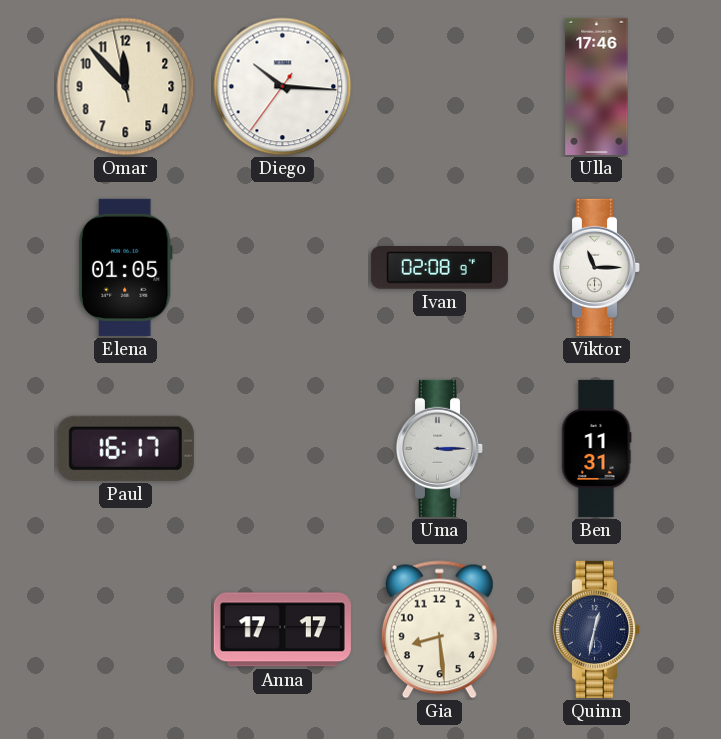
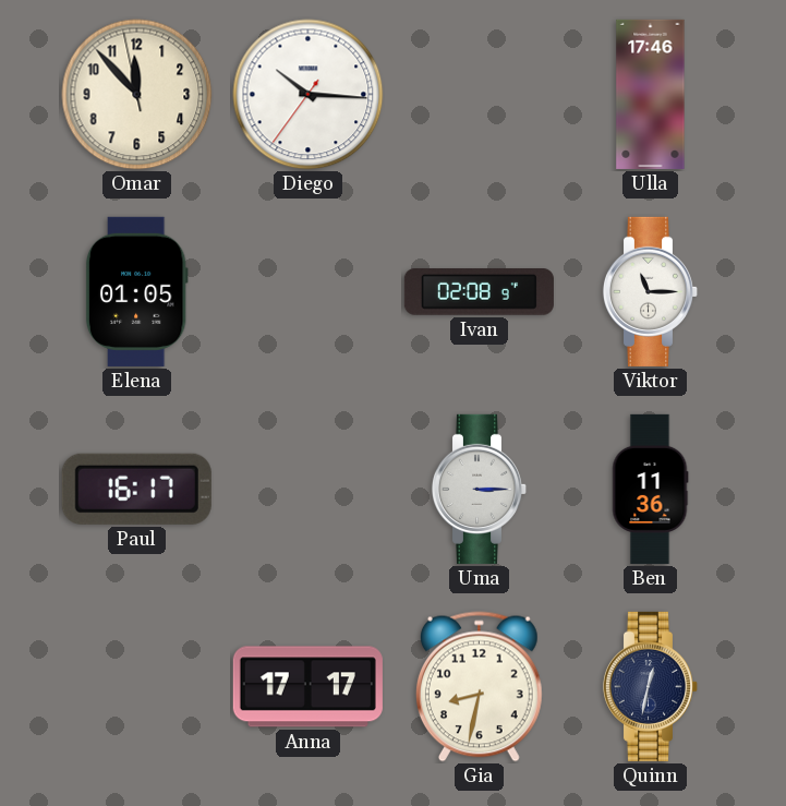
Ben: 11:31 -> 11:36 (650, 489)
Gia: 8:29 -> 8:32 (479, 687)
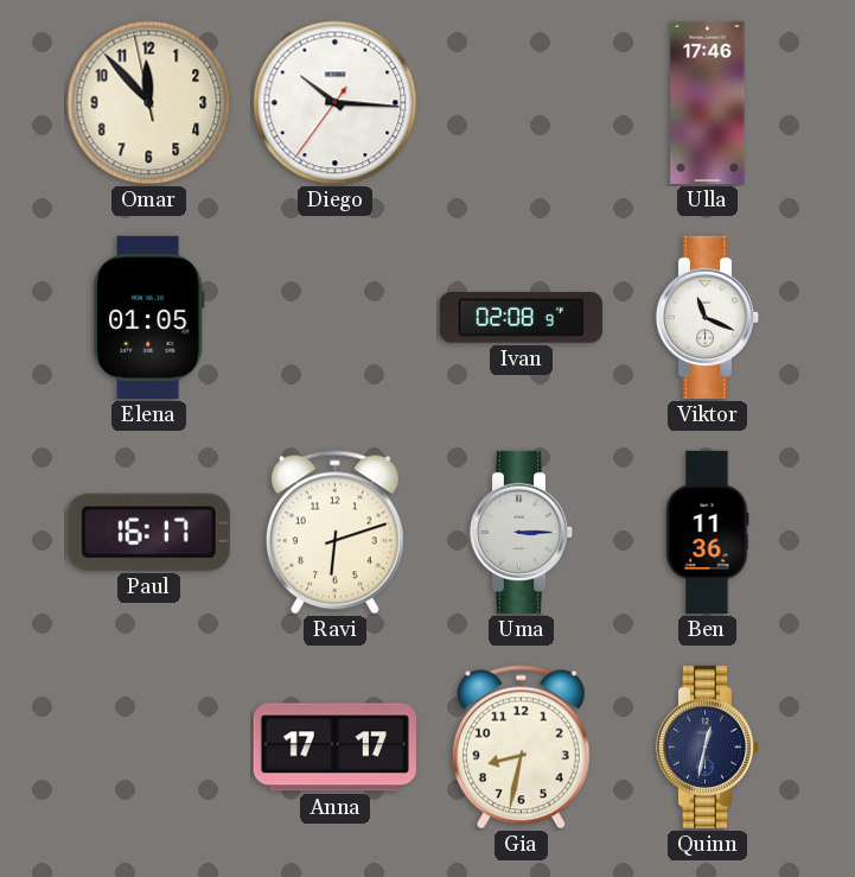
Viktor: 11:15 -> 11:19 (708, 317)
Ravi: none -> 6:12 (334, 533)
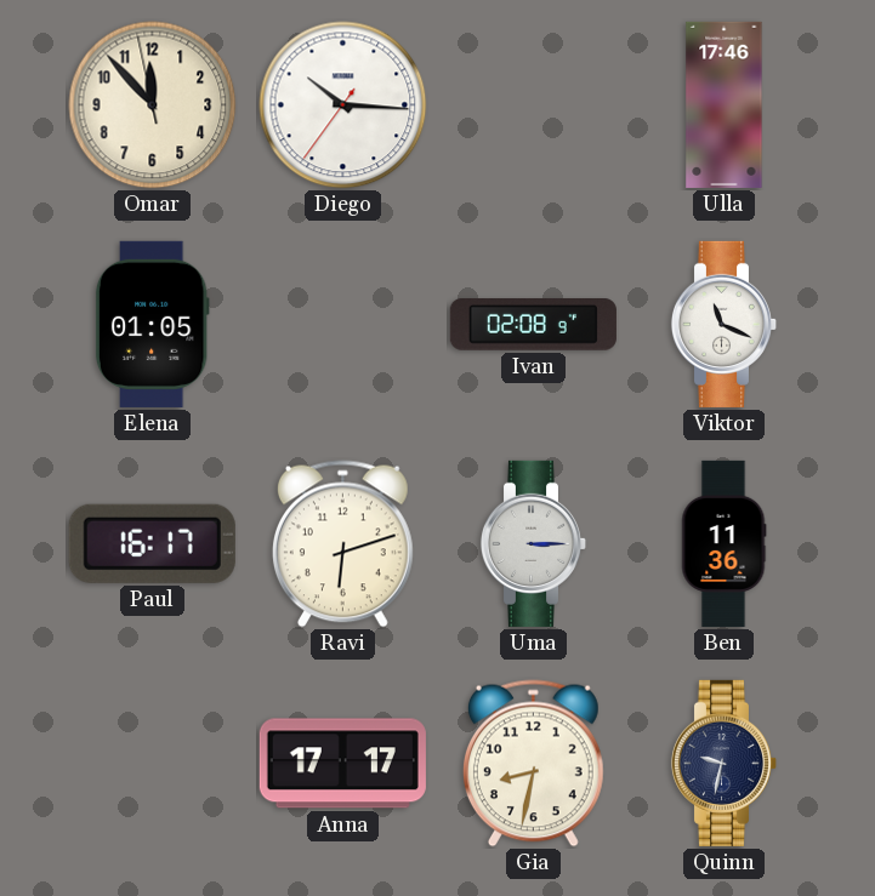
Quinn: 12:32 -> 9:32 (725, 763)
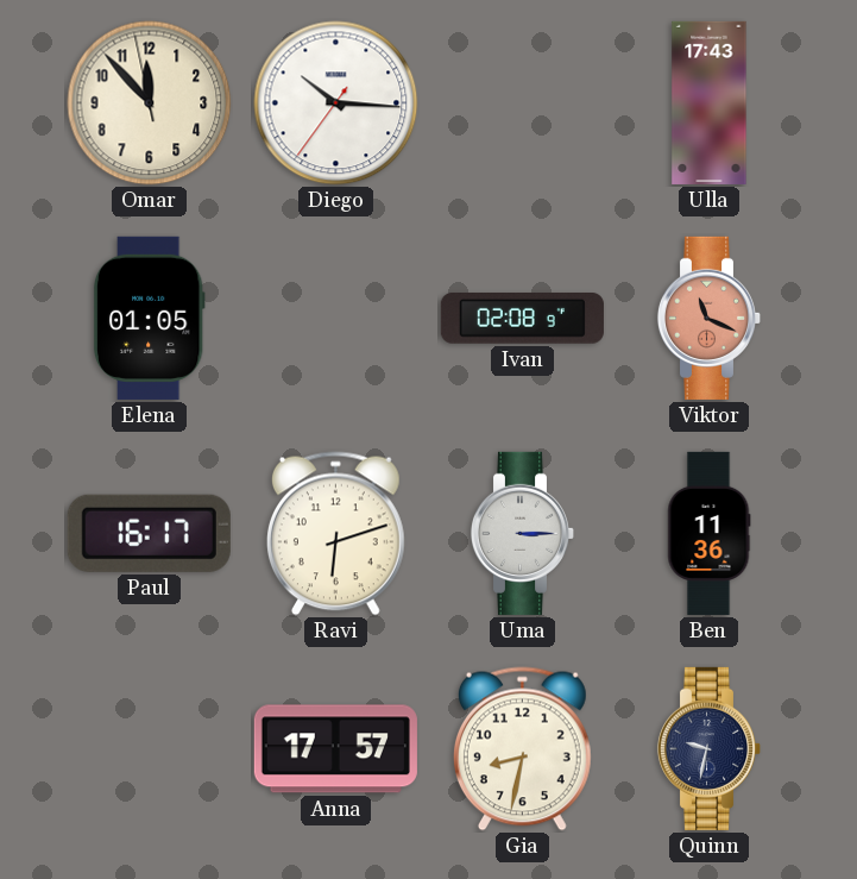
Ulla: 17:46 -> 17:43 (710, 102)
Viktor dial: white -> salmon (710, 318)
Anna: 17:17 -> 17:57 (335, 749)
